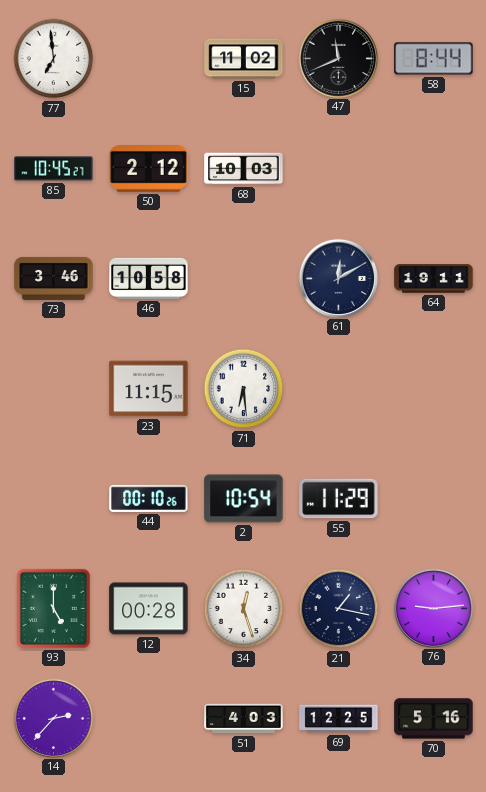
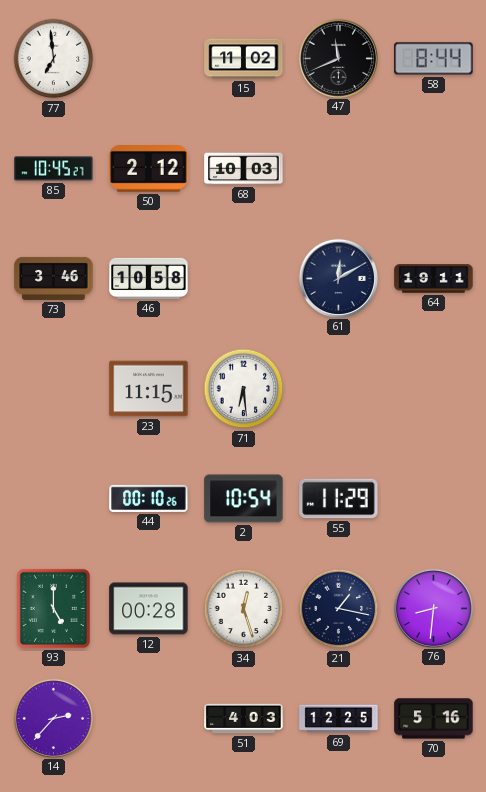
76: 9:14 -> 8:31 (433, 608)
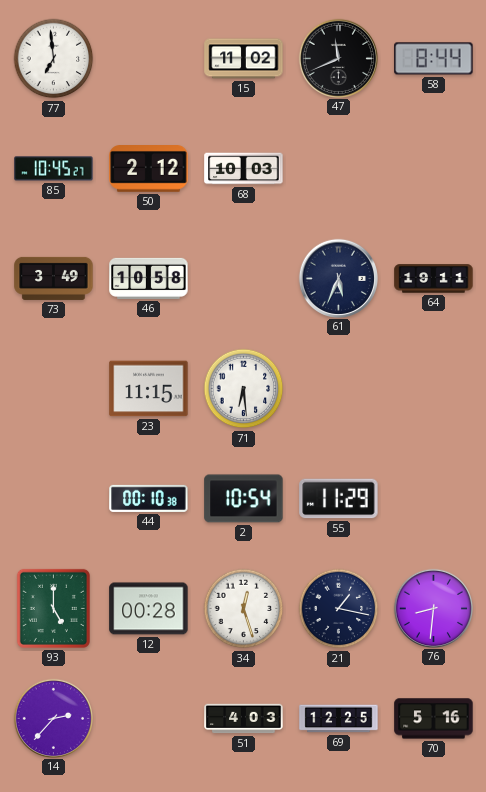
73: 3:46 -> 3:49 (54, 278)
61: 12:10 -> 5:34 (338, 278)
44: 00:10:26 -> 00:10:38 (149, 498)
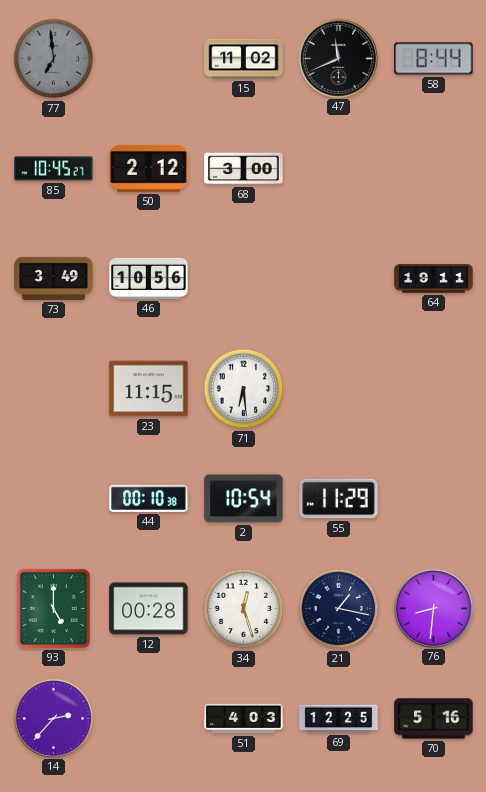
77 dial: white -> grey (54, 59)
68: 10:03 -> 3:00 (244, 169)
46: 10:58 -> 10:56 (149, 278)
61: 5:34 -> none (338, 278)
